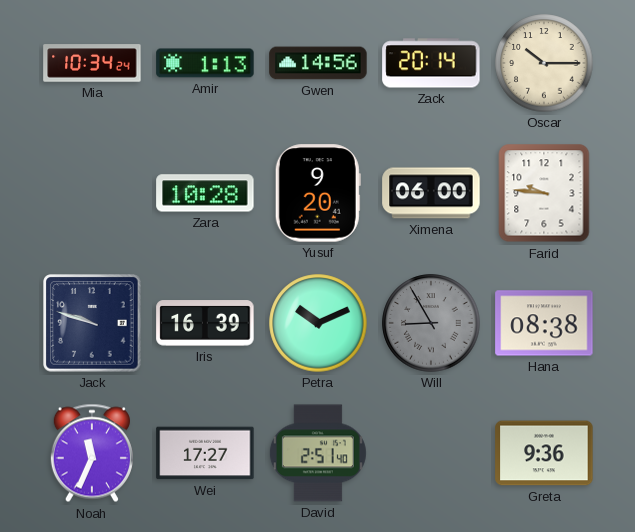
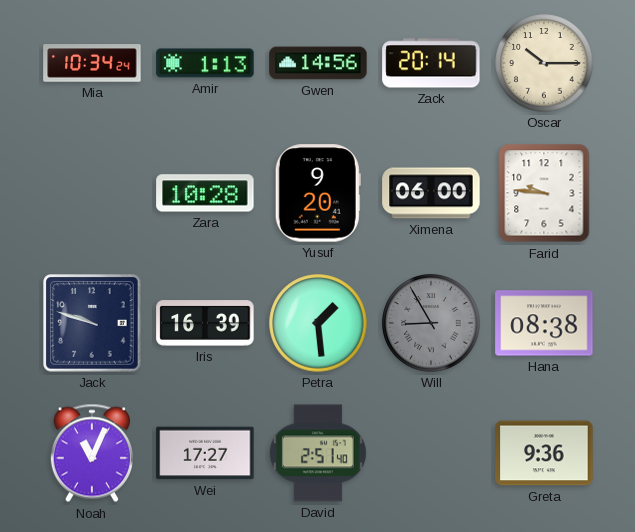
Petra: 10:11 -> 1:29 (318, 323)
Noah: 11:34 -> 11:04 (92, 453)
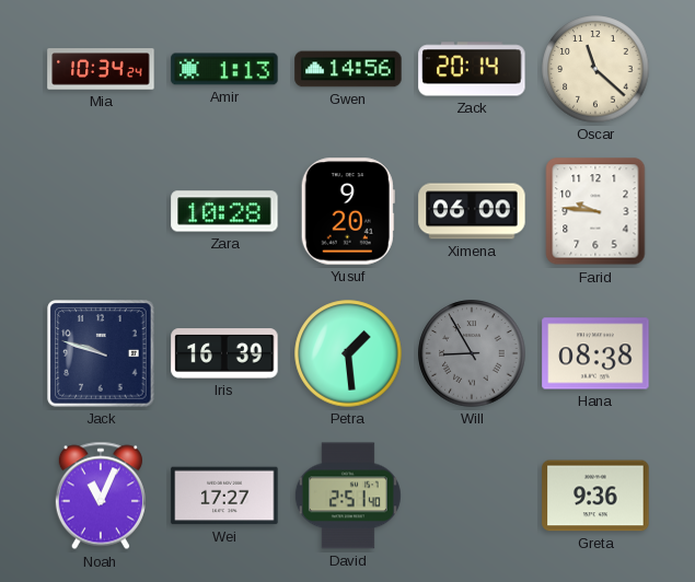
Oscar: 10:15 -> 11:22 (595, 69)
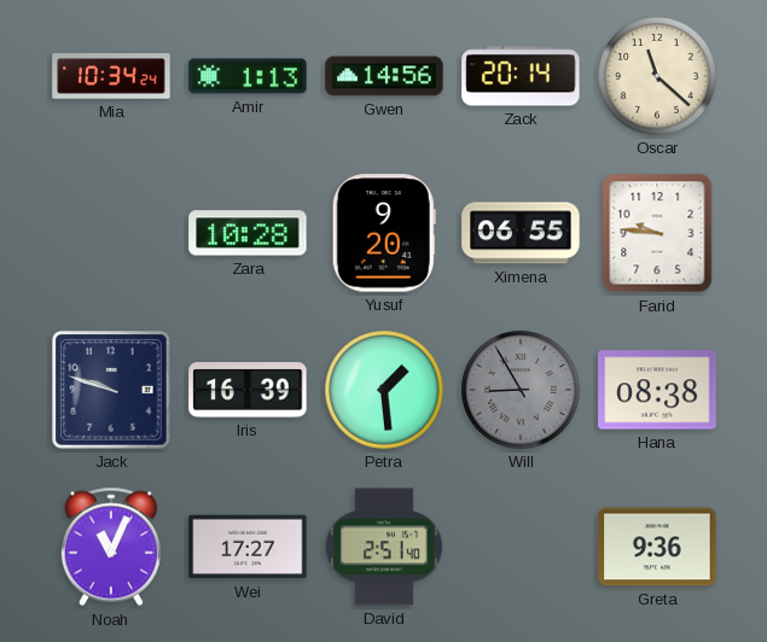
Ximena: 06:00 -> 06:55 (521, 233)
